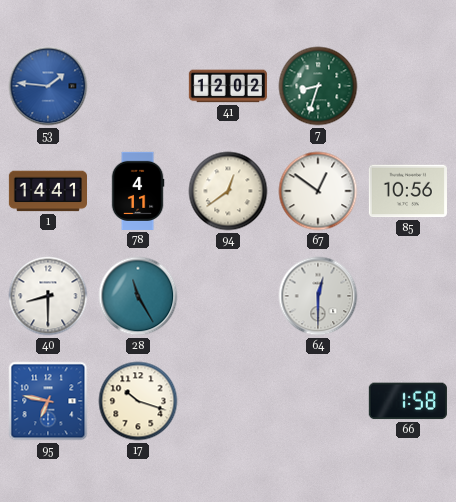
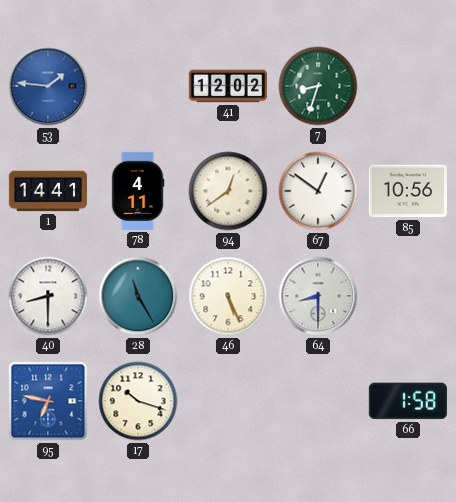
46: none -> 5:26 (228, 296)
64: 12:30 -> 8:30 (318, 296)
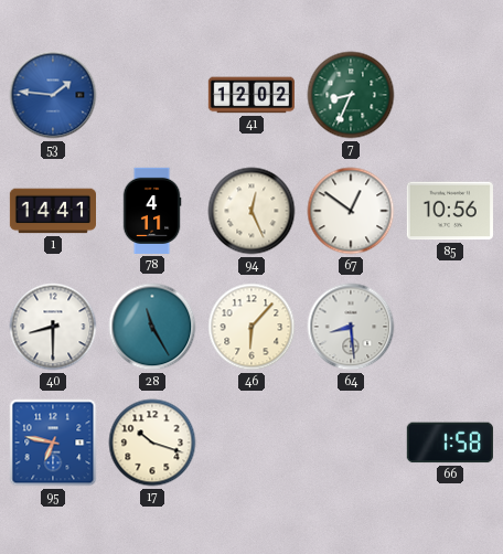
7: 8:33 -> 8:34 (351, 95)
94: 12:39 -> 12:26 (251, 211)
46: 5:26 -> 6:07 (251, 327)
64: 8:30 -> 8:29 (351, 327)
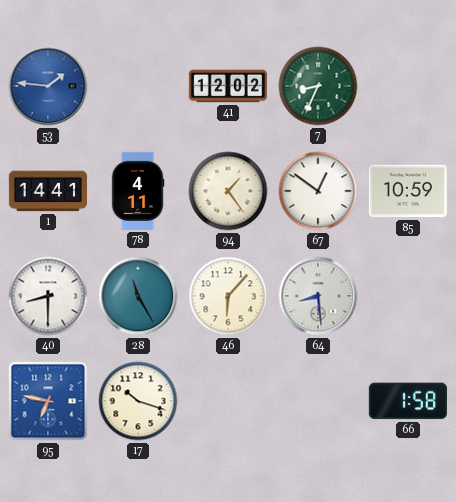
94: 12:26 -> 1:24 (228, 191)
85: 10:56 -> 10:59 (408, 191)
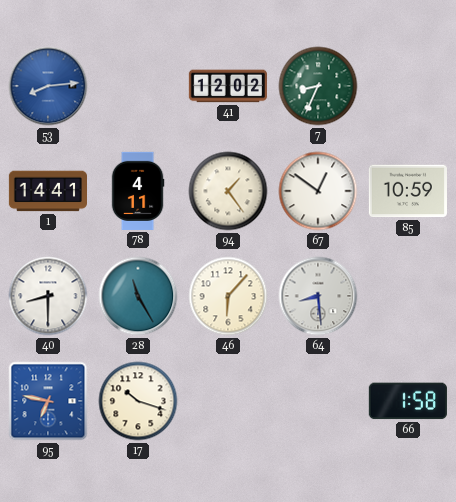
53: 1:46 -> 8:14 (48, 86)
